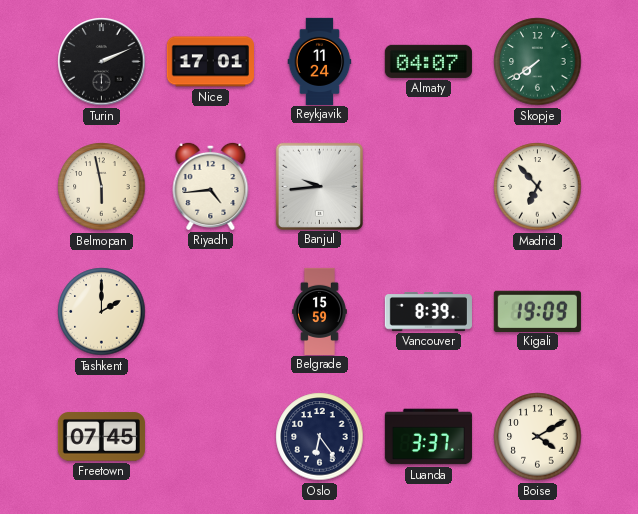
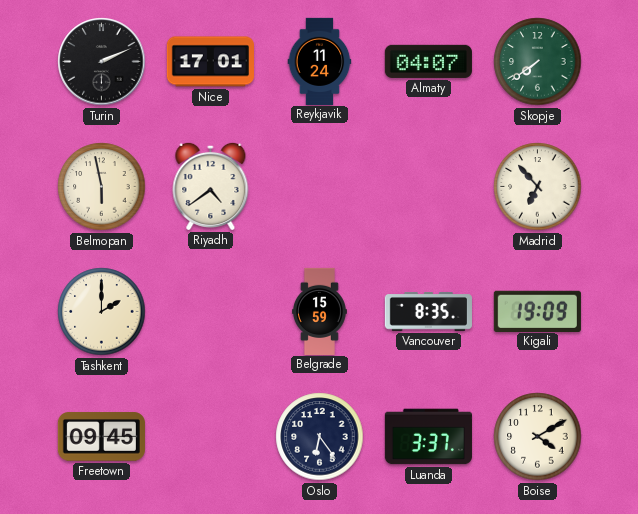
Riyadh: 4:44 -> 4:39 (211, 186)
Banjul: 9:44 -> none (319, 186)
Vancouver: 8:39 -> 8:35 (428, 312)
Freetown: 07:45 -> 09:45 (101, 437)
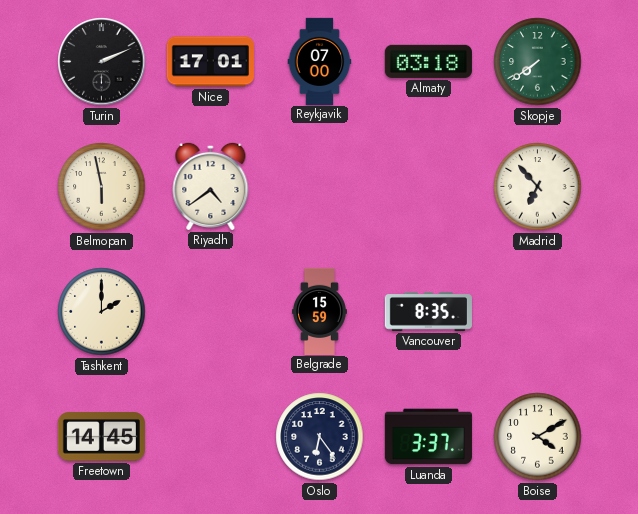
Reykjavik: 11:24 -> 07:00 (320, 61)
Almaty: 04:07 -> 03:18 (428, 61)
Kigali: 19:09 -> none (537, 311)
Freetown: 09:45 -> 14:45 (101, 437)
